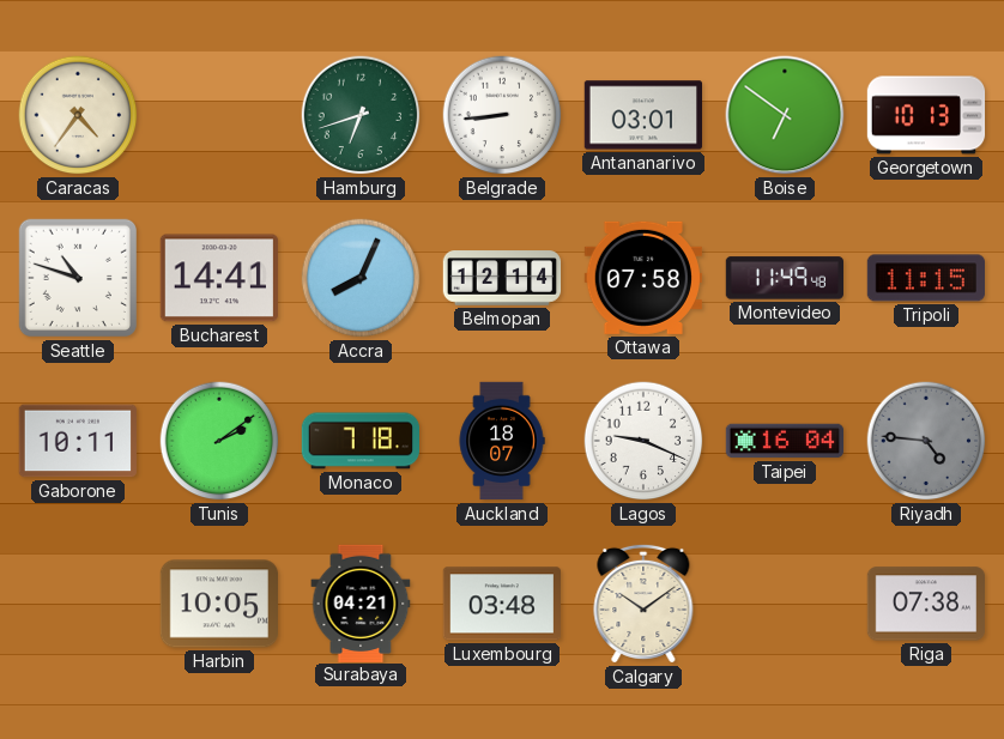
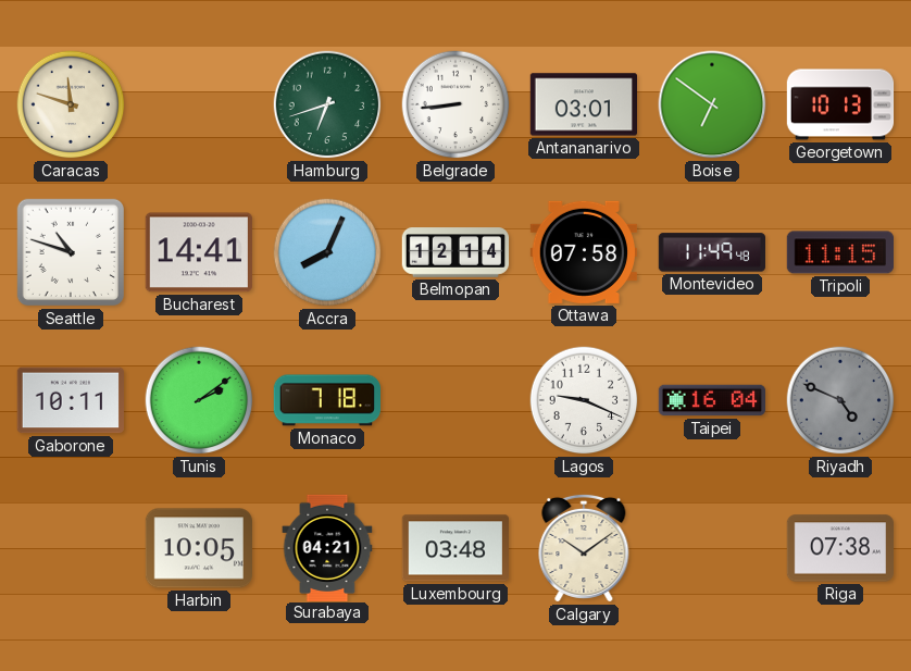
Caracas: 4:36 -> 11:48 (71, 104)
Auckland: 18:07 -> none (502, 441)
Riyadh: 4:46 -> 4:49 (840, 400)
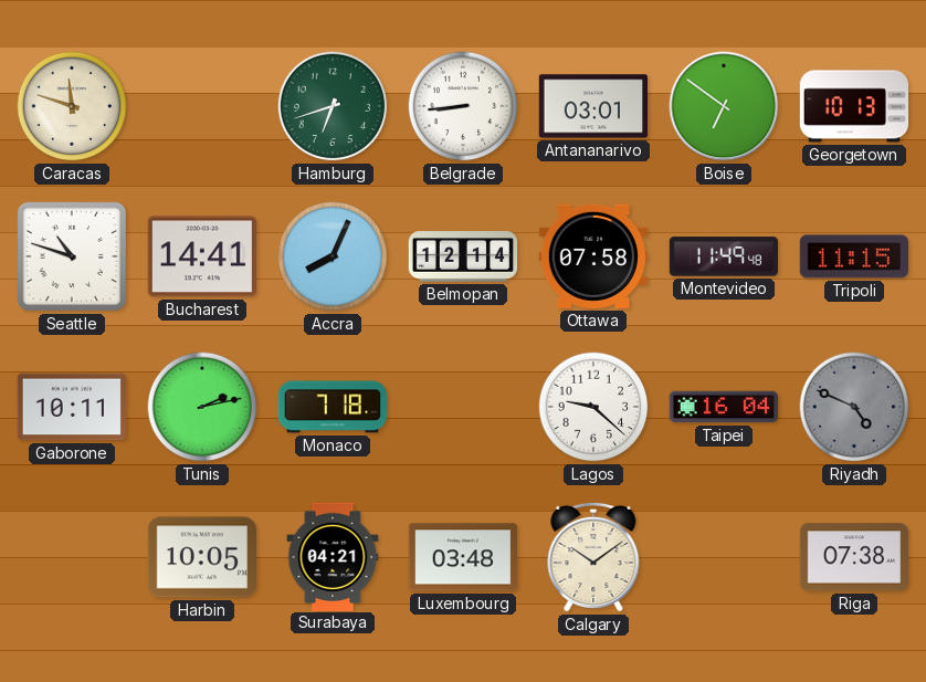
Tunis: 2:09 -> 2:13 (202, 407)
Lagos: 9:19 -> 9:22 (593, 407)
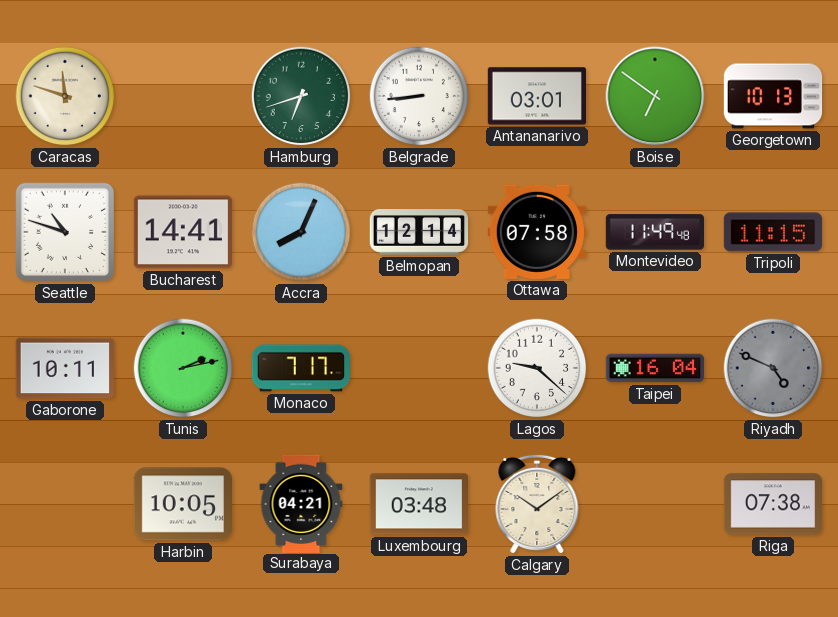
Monaco: 7:18 -> 7:17 (300, 368)
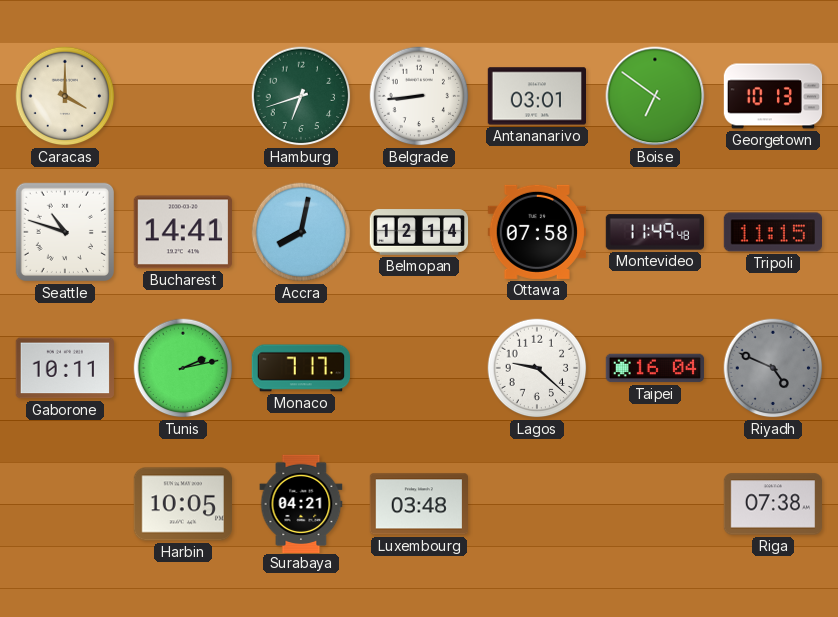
Caracas: 11:48 -> 4:00 (65, 96)
Accra: 8:04 -> 8:02 (301, 232)
Calgary: 10:09 -> none (537, 504)
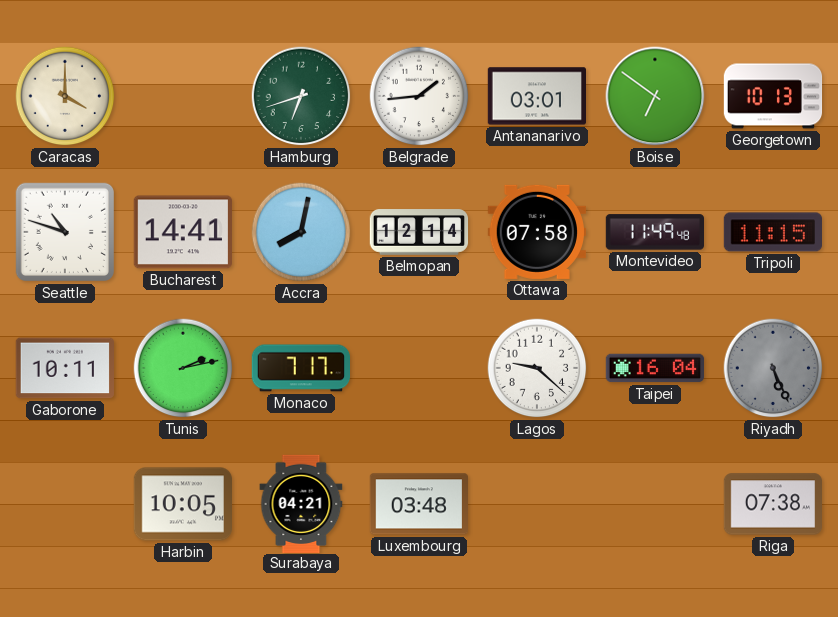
Belgrade: 8:44 -> 1:44 (419, 96)
Riyadh: 4:49 -> 5:26 (773, 368)
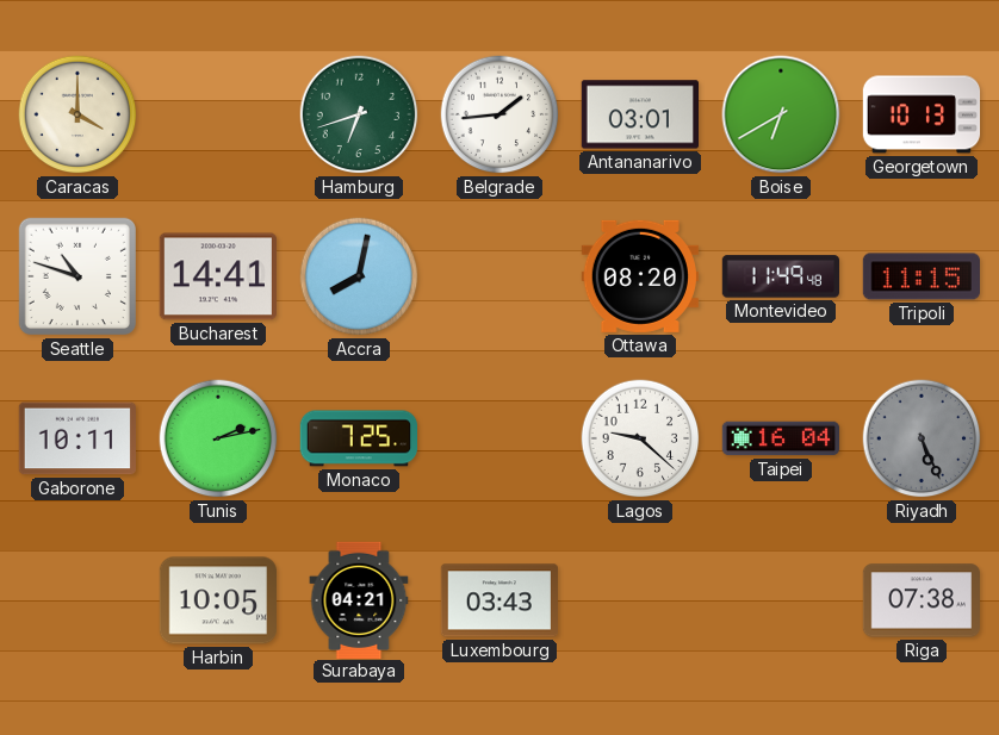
Boise: 6:51 -> 6:40 (781, 114)
Belmopan: 12:14 -> none (419, 232)
Ottawa: 07:58 -> 08:20 (640, 276)
Monaco: 7:17 -> 7:25 (358, 438)
Luxembourg: 03:48 -> 03:43 (498, 600)
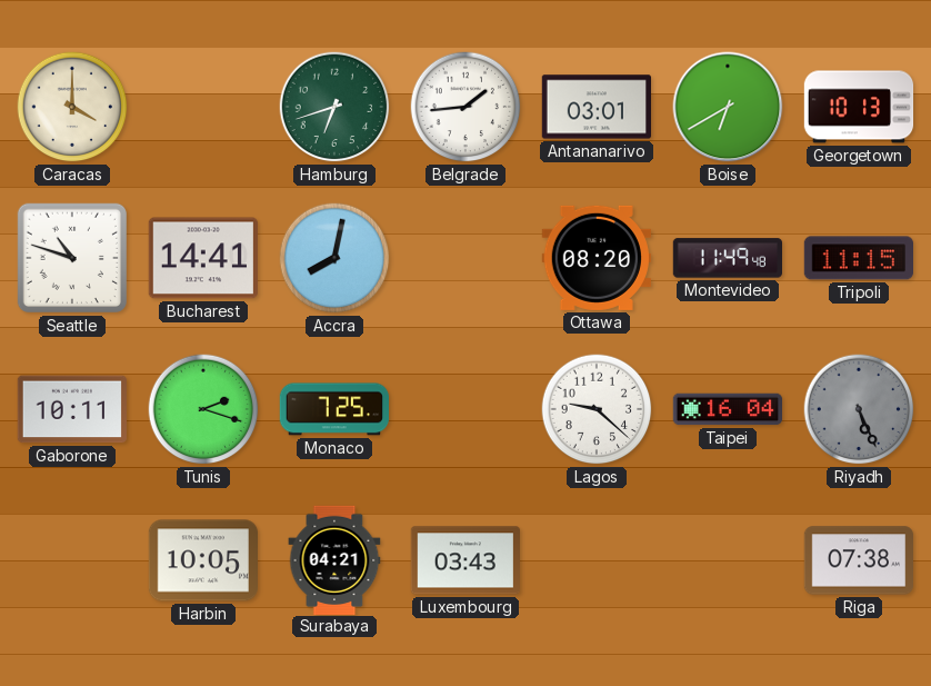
Tunis: 2:13 -> 2:18 (203, 409)
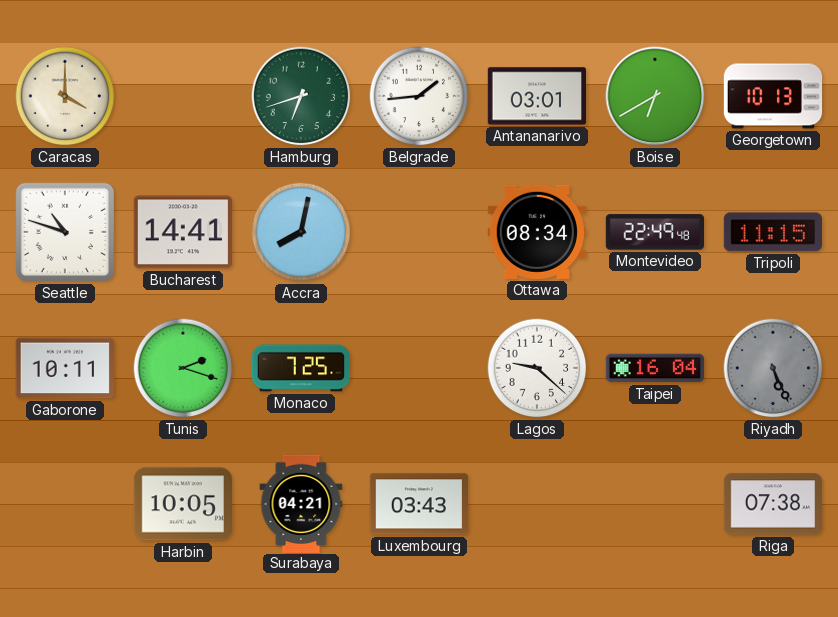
Ottawa: 08:20 -> 08:34 (537, 232)
Montevideo: 11:49 -> 22:49 (654, 232)
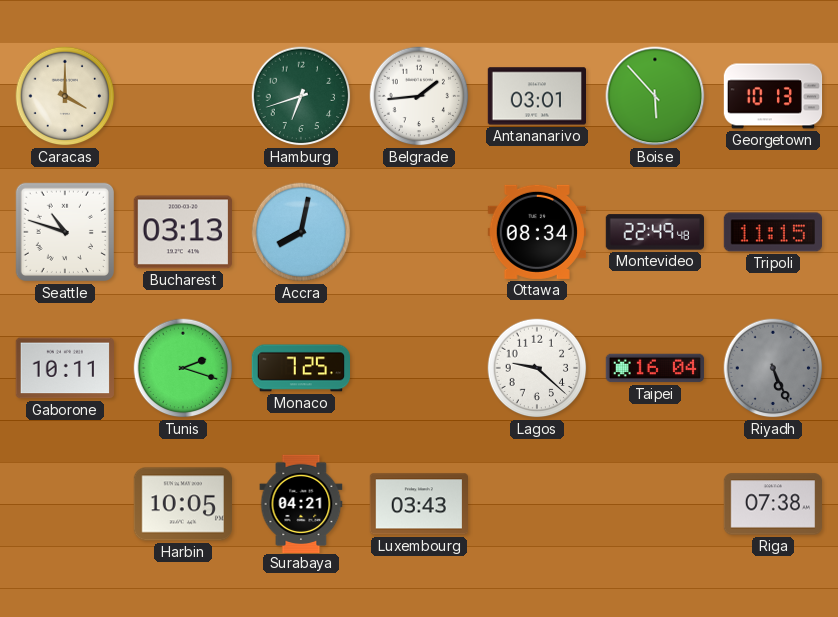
Boise: 6:40 -> 5:53 (655, 96)
Bucharest: 14:41 -> 03:13 (183, 232)
